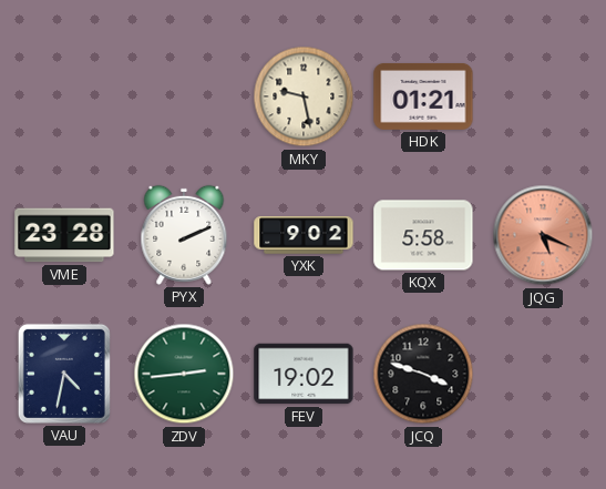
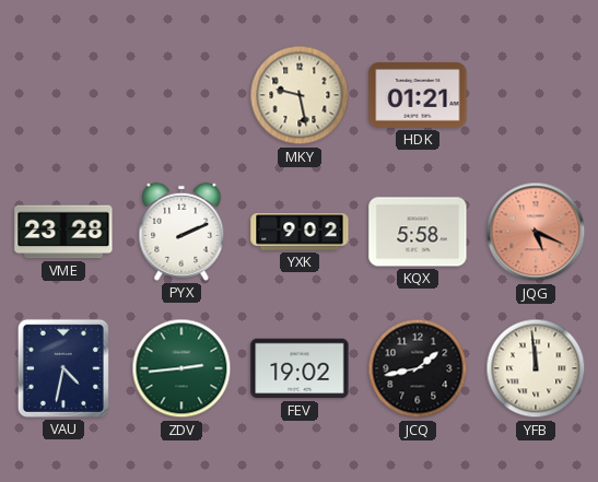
JCQ: 3:48 -> 1:43 (418, 368)
YFB: none -> 11:59 (536, 368)
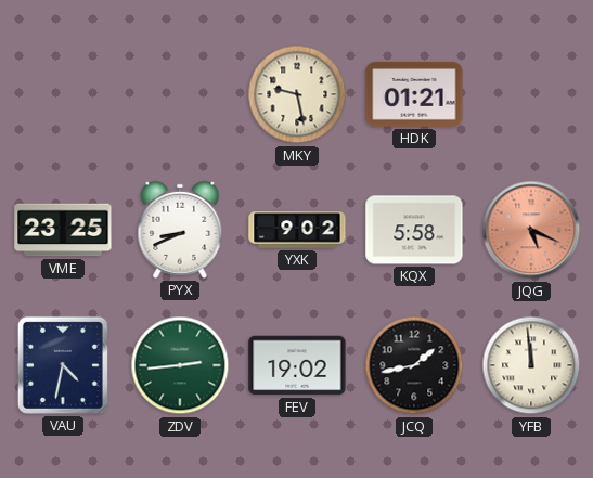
VME: 23:28 -> 23:25 (63, 230)
PYX: 2:11 -> 8:41 (180, 230)
